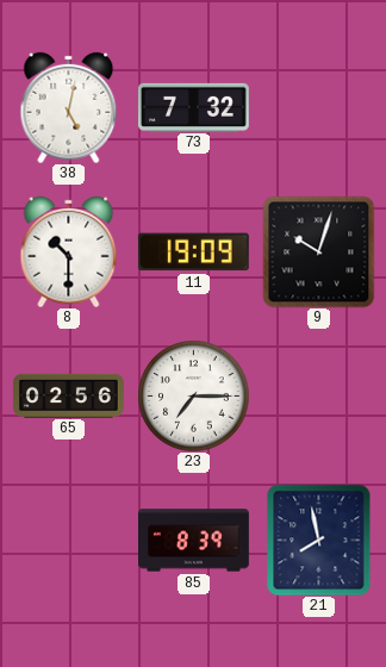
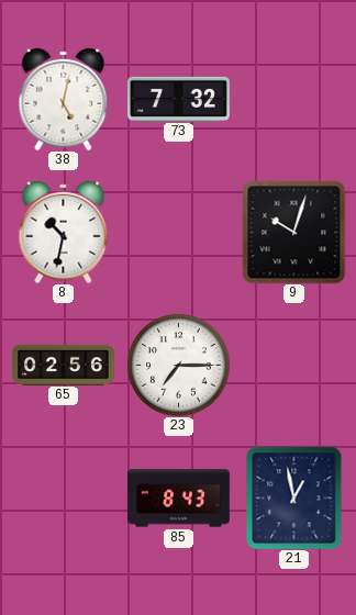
8: 10:30 -> 10:32 (64, 232)
11: 19:09 -> none (193, 253)
85: 8:39 -> 8:43 (179, 499)
21: 7:58 -> 12:58 (294, 497)
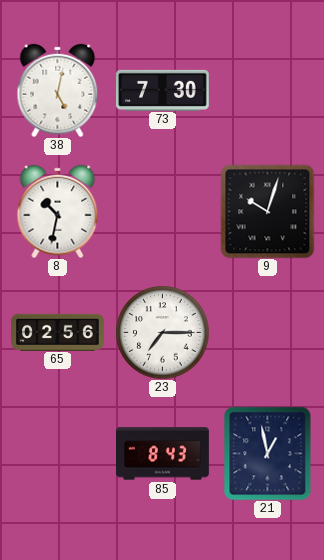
73: 7:32 -> 7:30 (163, 90)
